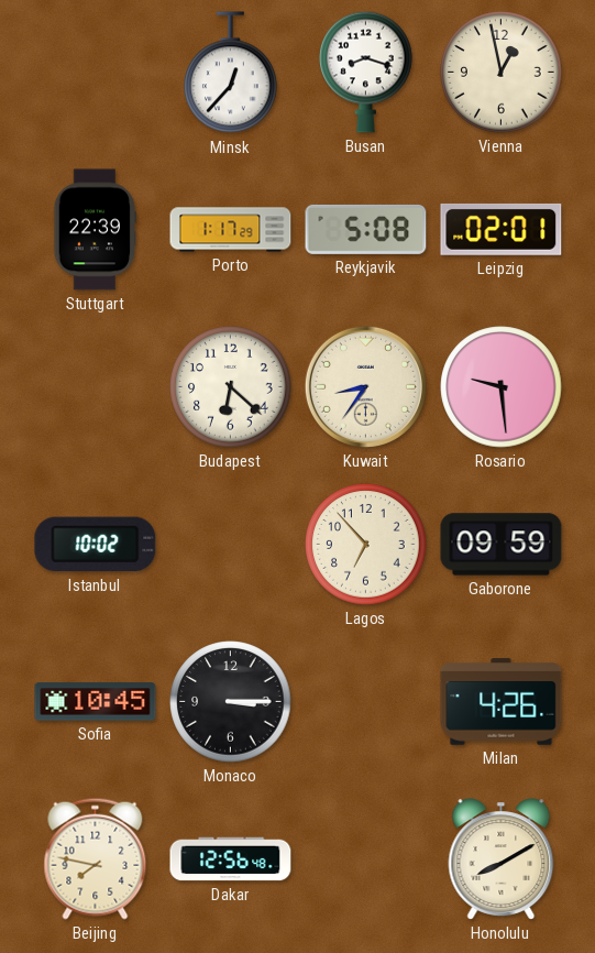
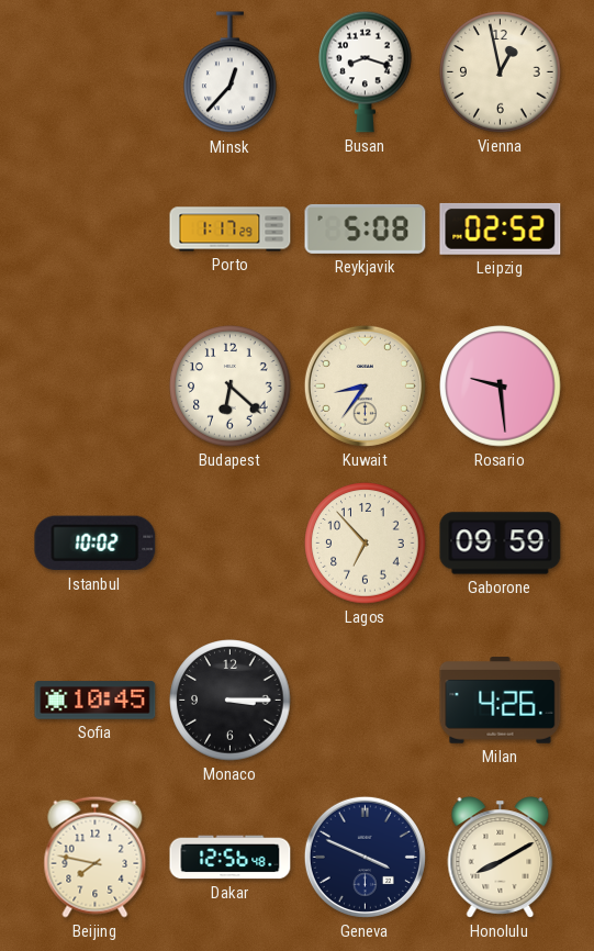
Stuttgart: 22:39 -> none (96, 230)
Leipzig: 02:01 -> 02:52 (501, 228)
Geneva: none -> 3:49 (365, 857)
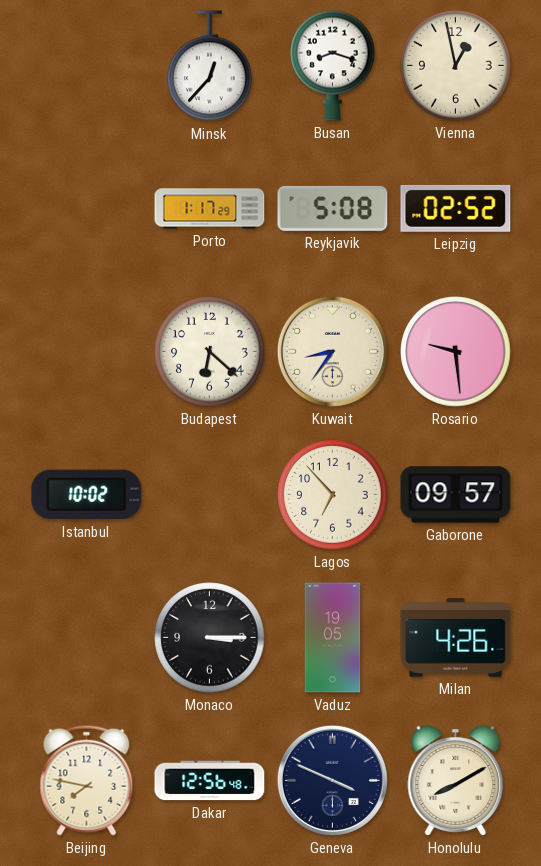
Gaborone: 09:59 -> 09:57 (456, 495)
Sofia: 10:45 -> none (96, 701)
Vaduz: none -> 19:05 (333, 638)
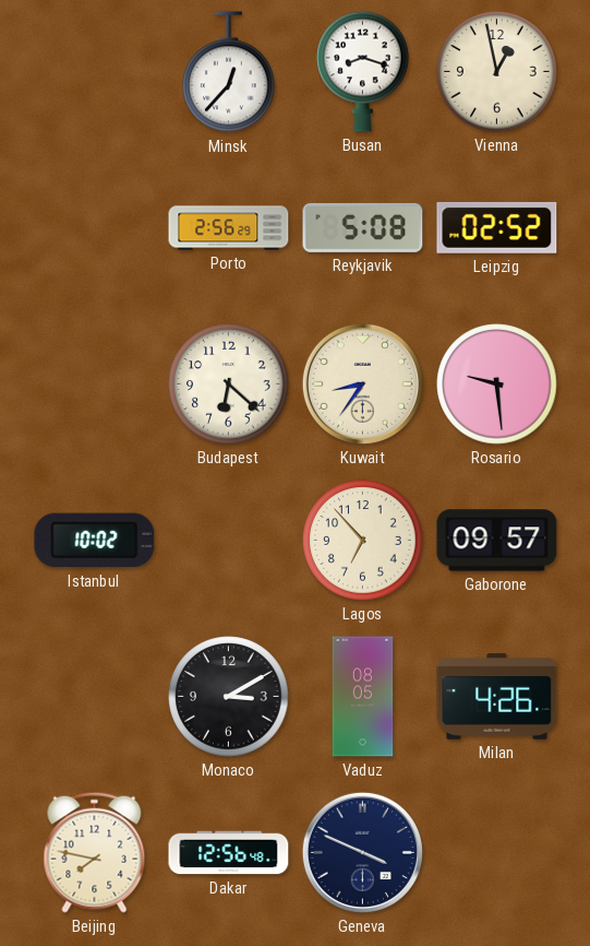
Porto: 1:17 -> 2:56 (229, 228)
Monaco: 3:15 -> 3:10 (229, 697)
Vaduz: 19:05 -> 08:05 (363, 697)
Honolulu: 8:10 -> none (456, 781)
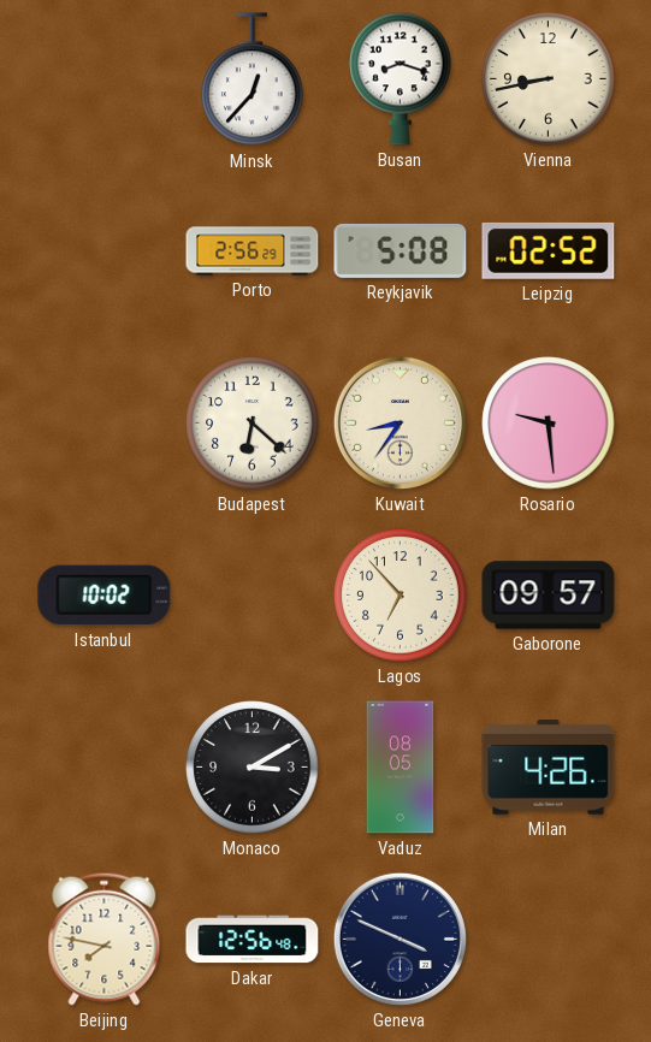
Vienna: 12:58 -> 8:43 (549, 79)
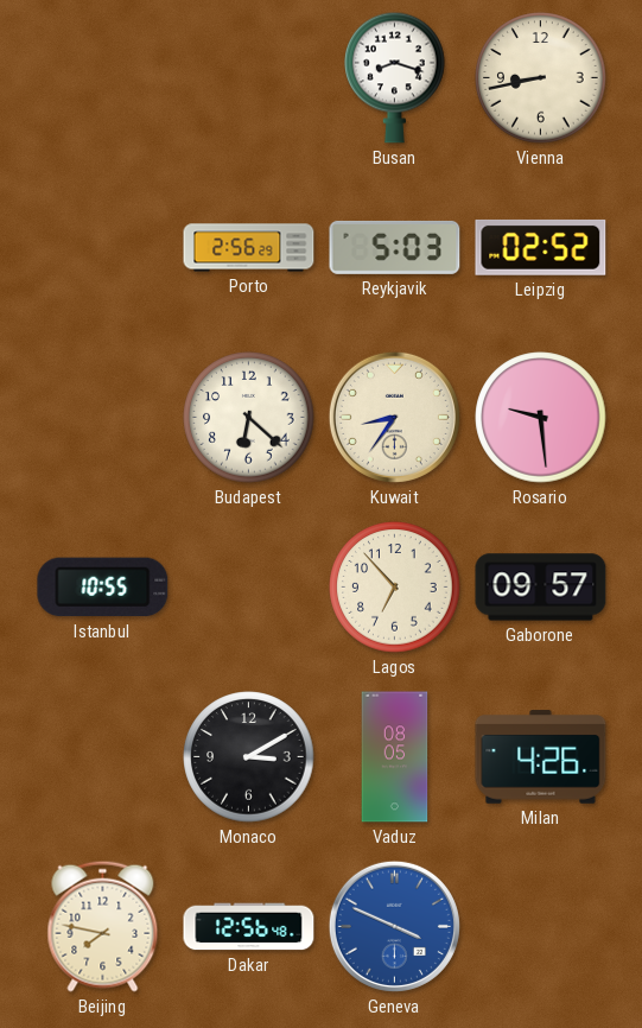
Minsk: 12:37 -> none (253, 79)
Reykjavik: 5:08 -> 5:03 (395, 247)
Istanbul: 10:02 -> 10:55 (103, 588)
Geneva dial: navy -> blue (394, 926)
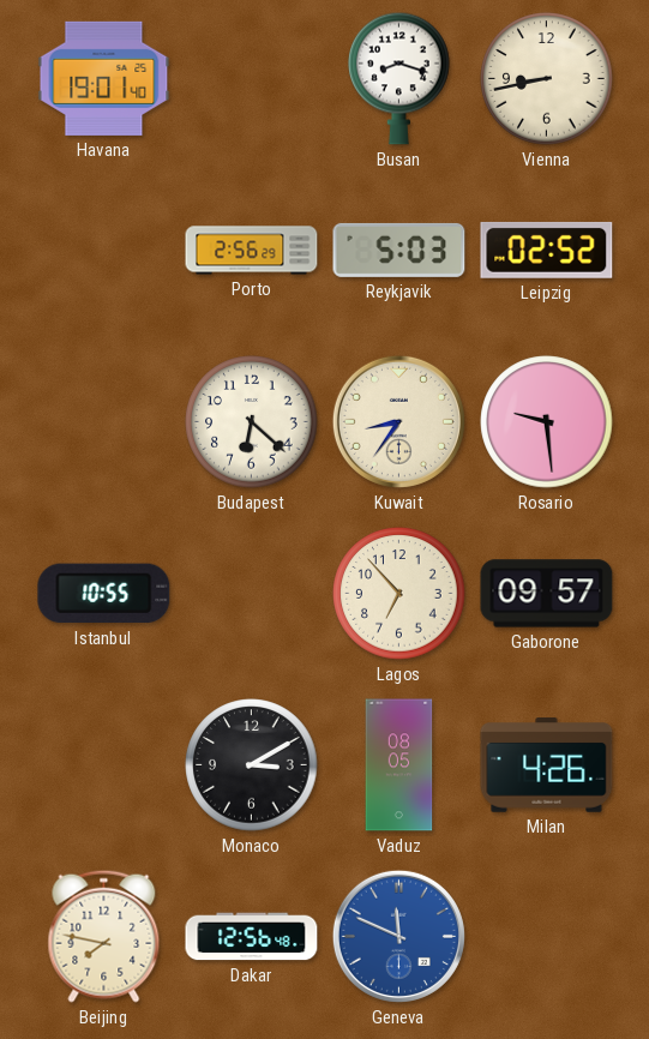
Havana: none -> 19:01 (104, 78)
Geneva: 3:49 -> 11:49 (398, 936)
